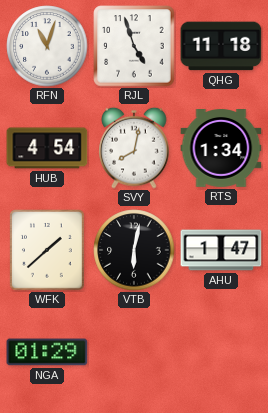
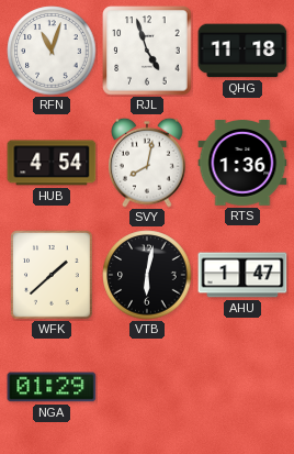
RTS: 1:34 -> 1:36 (242, 164)
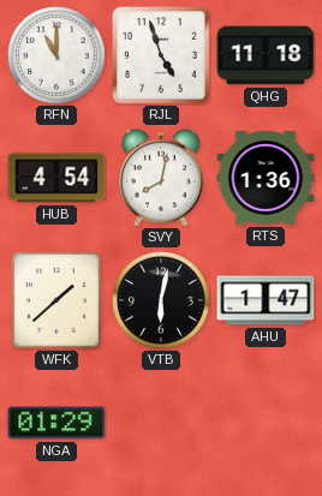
RFN: 11:03 -> 11:00 (56, 55)
